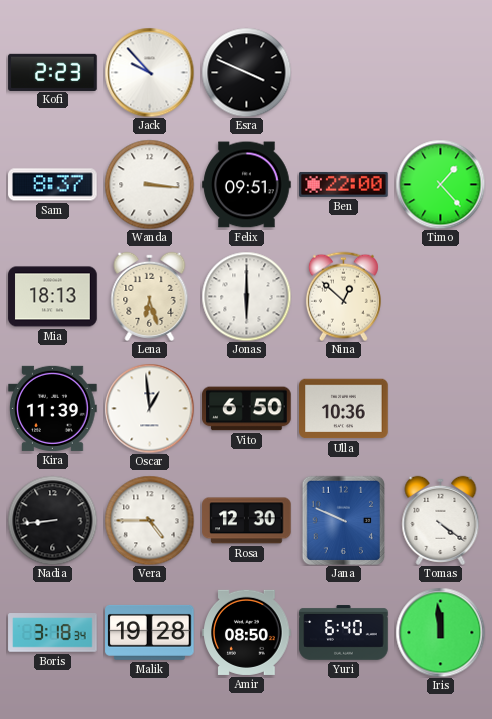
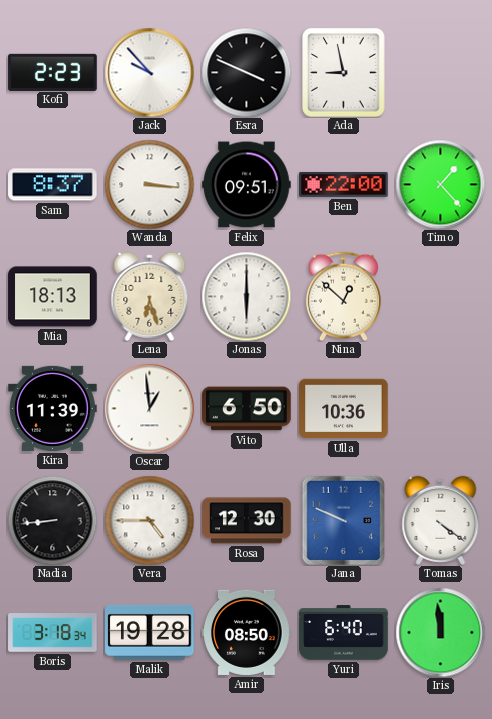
Ada: none -> 8:58 (344, 73)
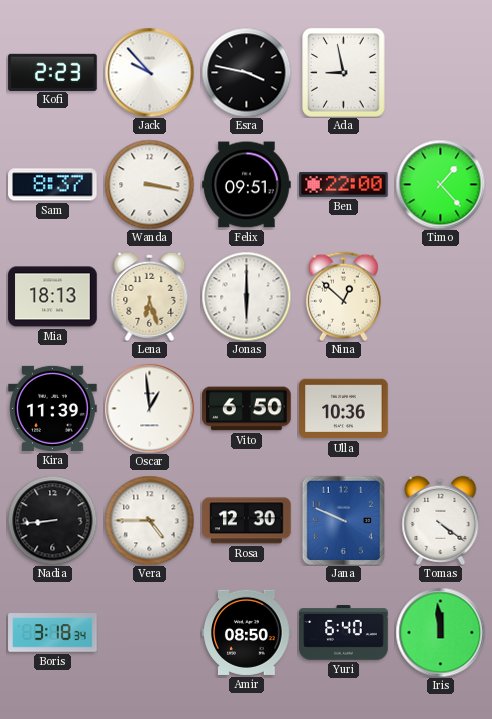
Esra: 3:49 -> 3:47 (246, 72)
Wanda: 3:16 -> 3:17 (149, 184)
Malik: 19:28 -> none (150, 632)
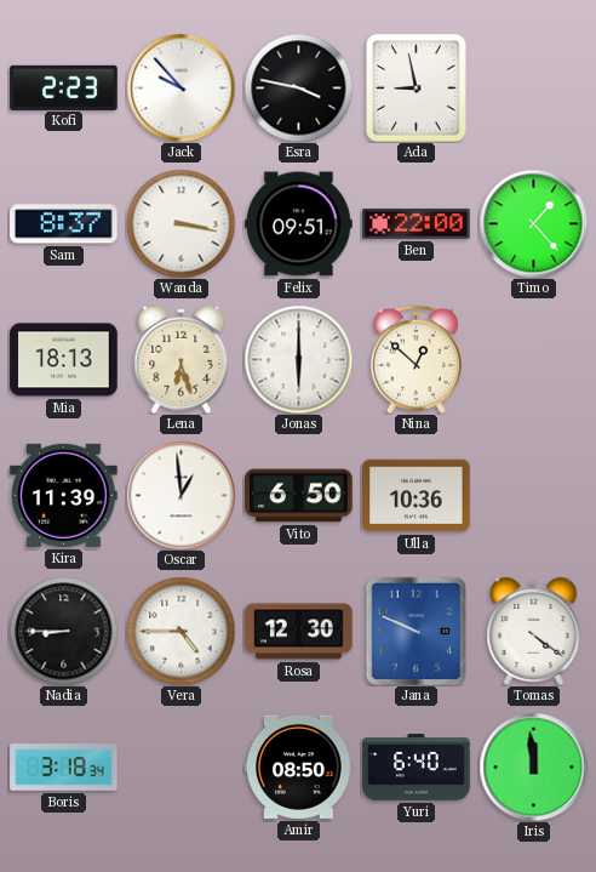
Nadia: 8:44 -> 8:45 (63, 631)
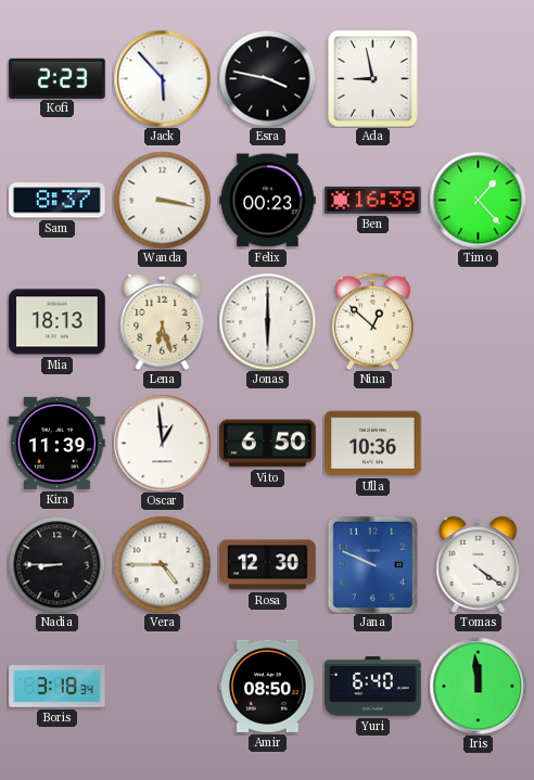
Jack: 9:53 -> 5:53 (162, 78)
Felix: 09:51 -> 00:23 (268, 201)
Ben: 22:00 -> 16:39 (373, 200)
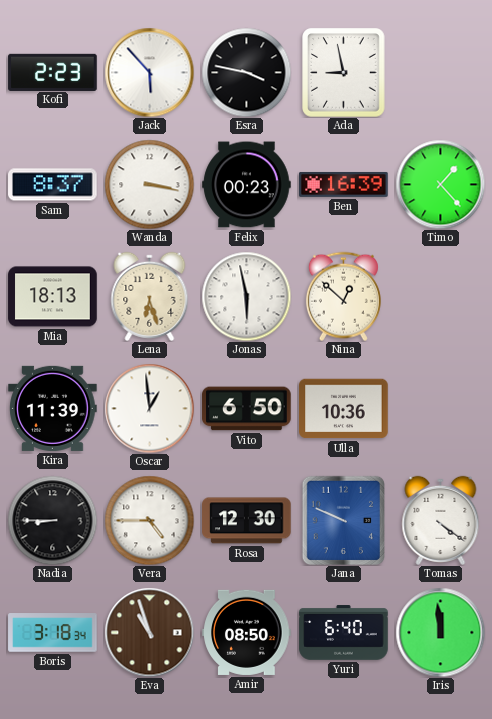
Jonas: 6:00 -> 5:58 (246, 296)
Eva: none -> 10:57 (149, 632)
